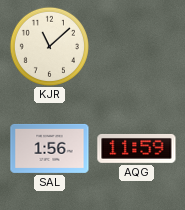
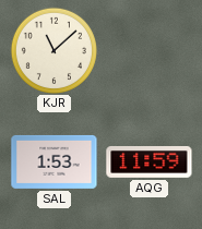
SAL: 1:56 -> 1:53 (55, 161)
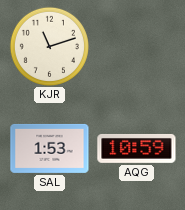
KJR: 11:08 -> 11:12 (49, 46)
AQG: 11:59 -> 10:59 (137, 148)
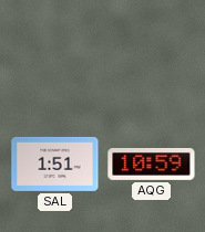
KJR: 11:12 -> none (49, 46)
SAL: 1:53 -> 1:51 (55, 164)
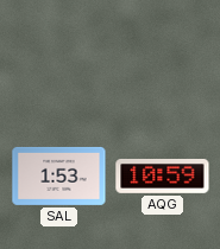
SAL: 1:51 -> 1:53 (59, 175)
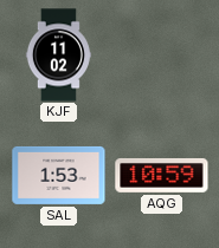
KJF: none -> 11:02 (58, 56)
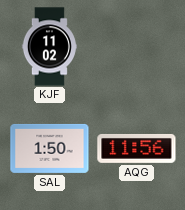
SAL: 1:53 -> 1:50 (50, 148)
AQG: 10:59 -> 11:56 (137, 148)
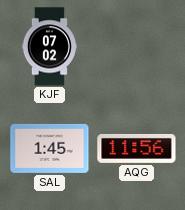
KJF: 11:02 -> 07:02 (49, 47)
SAL: 1:50 -> 1:45 (50, 148)
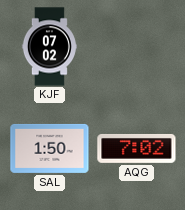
SAL: 1:45 -> 1:50 (50, 148)
AQG: 11:56 -> 7:02 (137, 148)
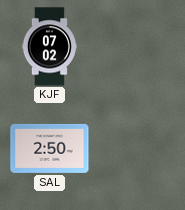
SAL: 1:50 -> 2:50 (50, 148)
AQG: 7:02 -> none (137, 148)
